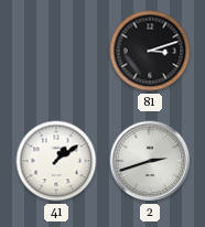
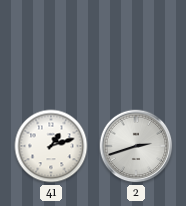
81: 3:12 -> none (150, 51)
41: 1:09 -> 1:12 (51, 146)
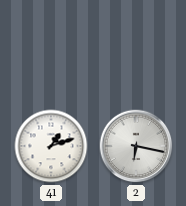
2: 2:42 -> 6:17 (136, 146)
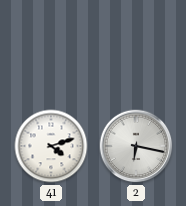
41: 1:12 -> 4:12 (51, 146)
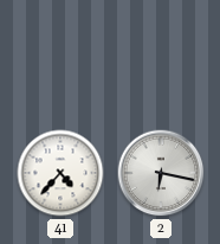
41: 4:12 -> 4:37 (60, 173)
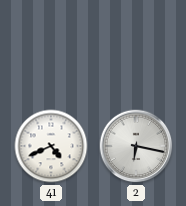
41: 4:37 -> 4:41 (51, 146)
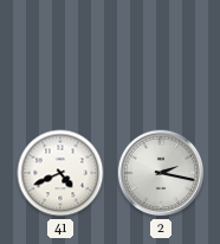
2: 6:17 -> 2:17 (161, 173)
